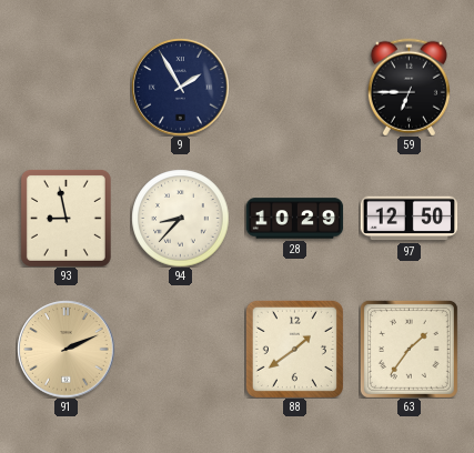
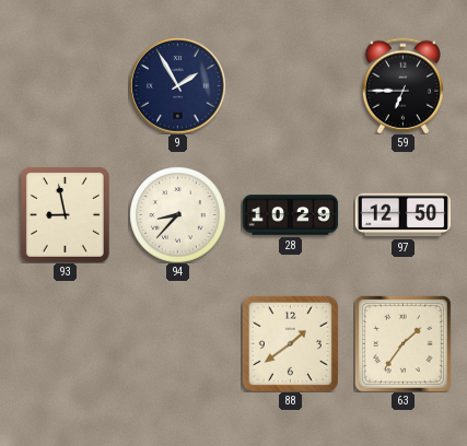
91: 2:11 -> none (65, 349)
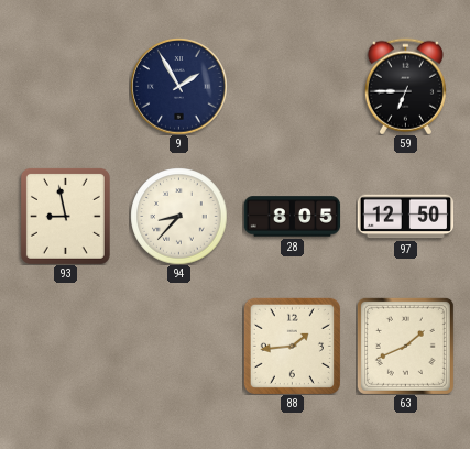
28: 10:29 -> 8:05 (292, 217)
88: 1:39 -> 1:44 (292, 346)
63: 1:36 -> 1:41 (405, 346)
